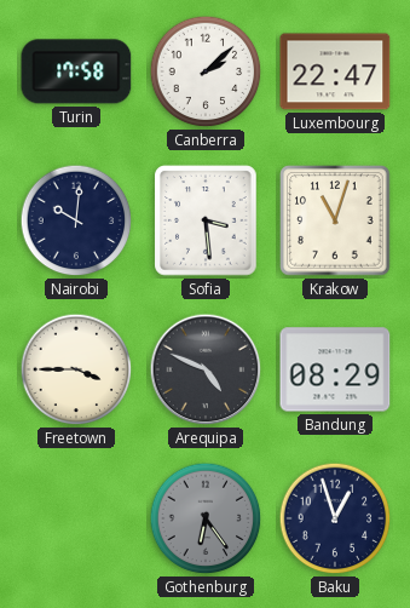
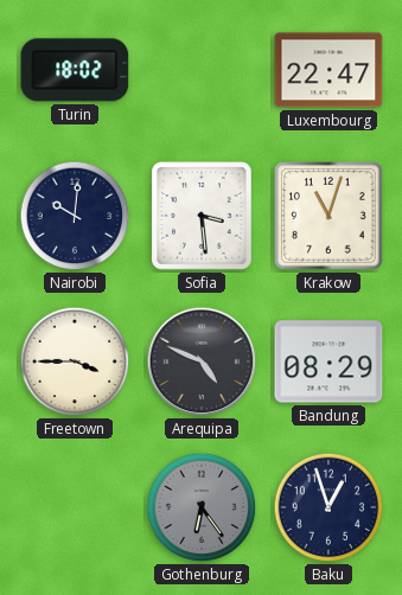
Turin: 17:58 -> 18:02 (75, 70)
Canberra: 2:08 -> none (206, 71)
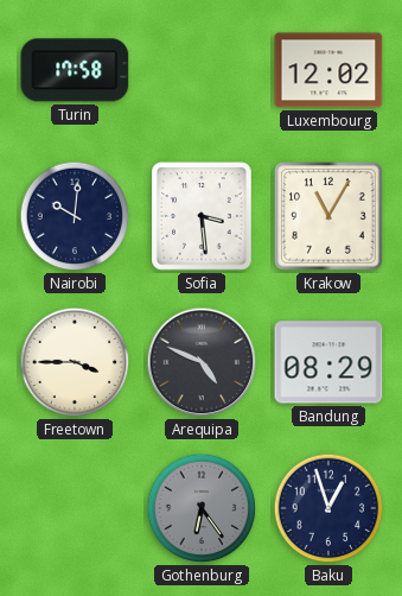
Turin: 18:02 -> 17:58 (75, 70)
Luxembourg: 22:47 -> 12:02 (328, 70)
Krakow: 11:03 -> 11:05 (328, 216)
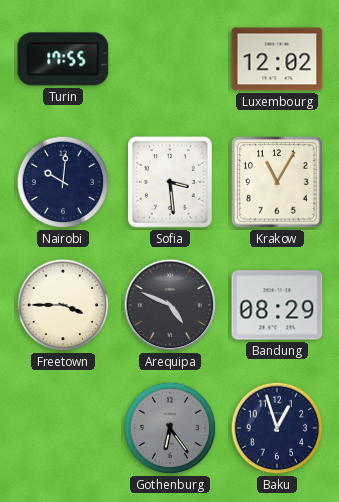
Turin: 17:58 -> 17:55 (63, 59)
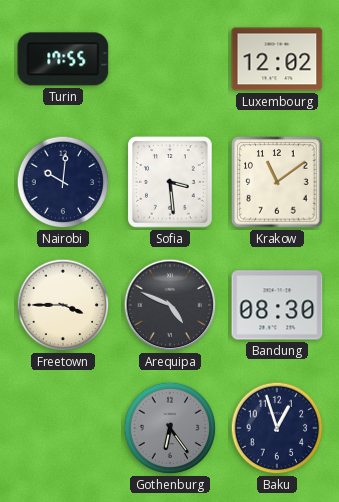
Krakow: 11:05 -> 11:09 (277, 182)
Bandung: 08:29 -> 08:30 (277, 305)
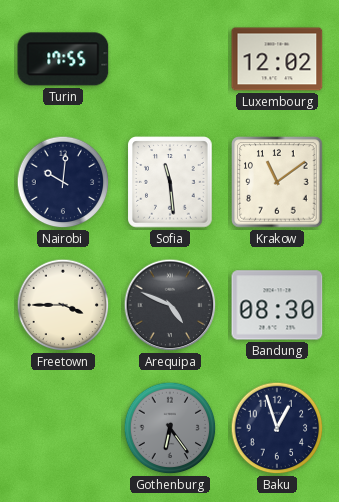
Sofia: 3:29 -> 11:29 (170, 182)
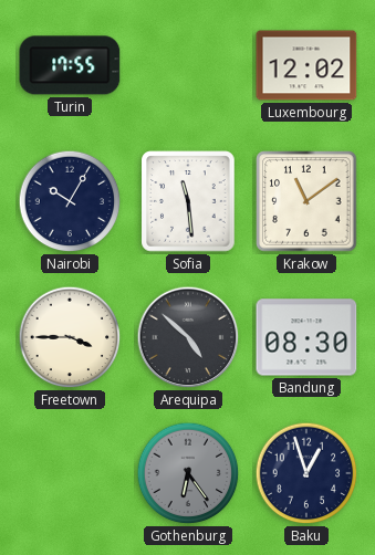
Nairobi: 10:01 -> 10:05 (70, 201)
Arequipa: 4:49 -> 4:52 (188, 337)
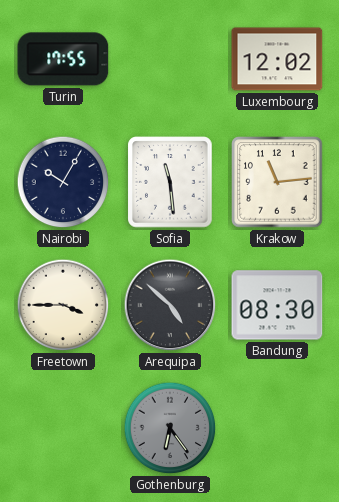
Krakow: 11:09 -> 11:14 (277, 182)
Baku: 12:57 -> none (306, 473)
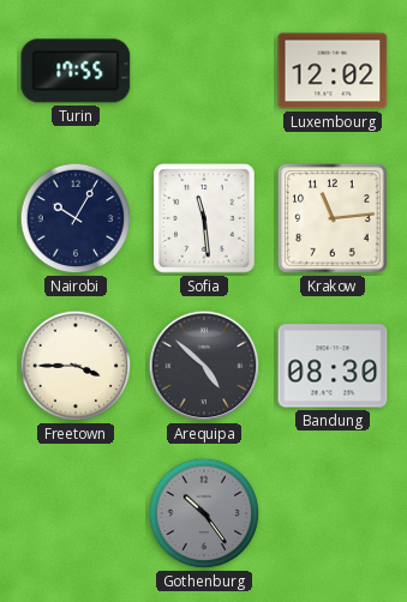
Gothenburg: 6:24 -> 10:24 (204, 513)
